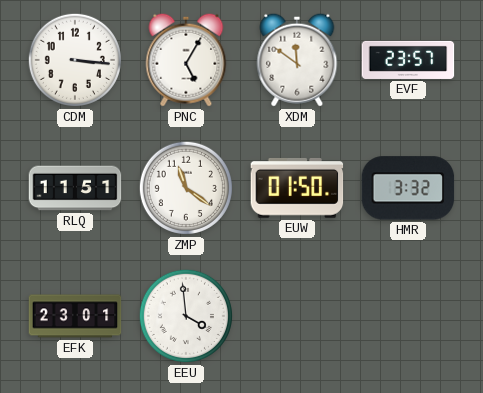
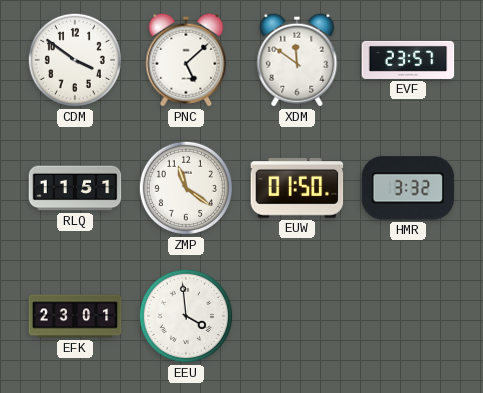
CDM: 3:16 -> 3:51 (75, 60)
PNC: 5:05 -> 5:08 (186, 60)
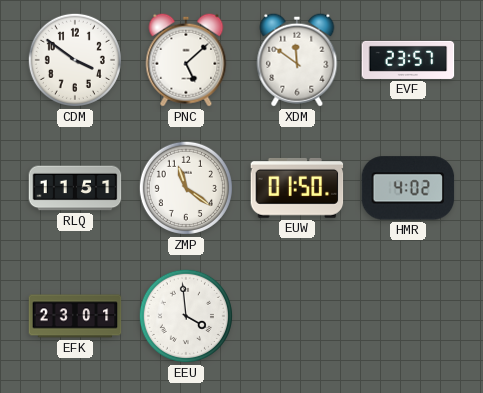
HMR: 3:32 -> 4:02 (408, 188)
